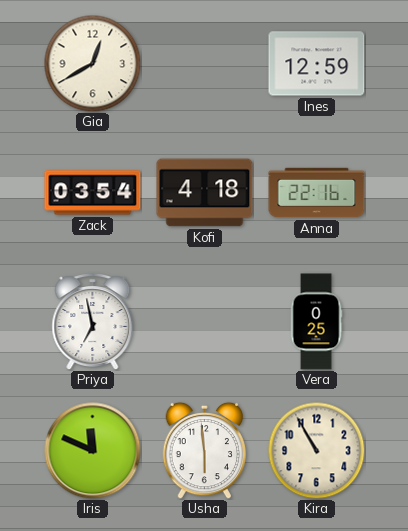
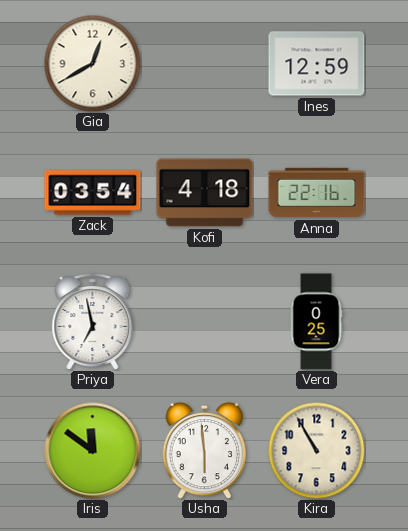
Iris: 11:49 -> 11:51 (93, 451)
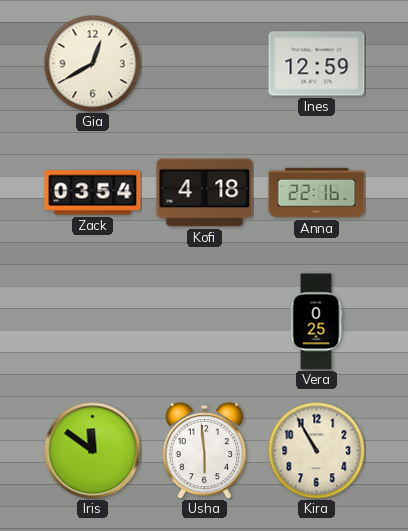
Priya: 6:58 -> none (93, 322)
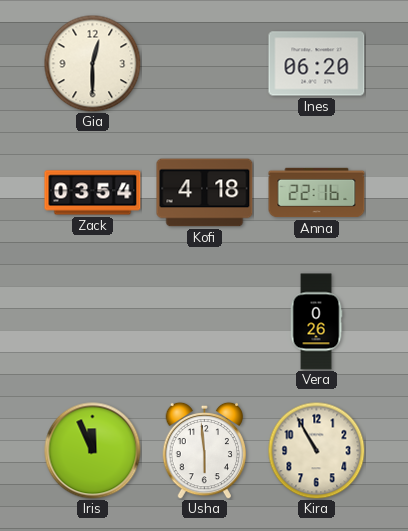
Gia: 12:40 -> 12:30 (92, 63)
Ines: 12:59 -> 06:20 (317, 64)
Vera: 0:25 -> 0:26 (316, 322)
Iris: 11:51 -> 11:56 (93, 451)
